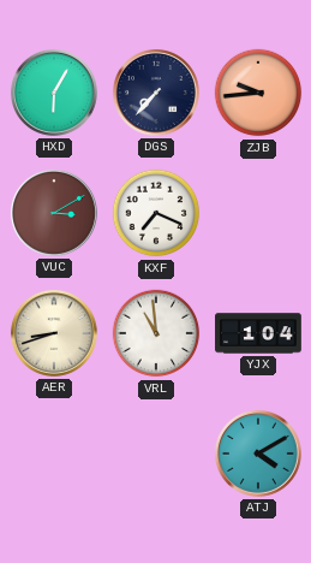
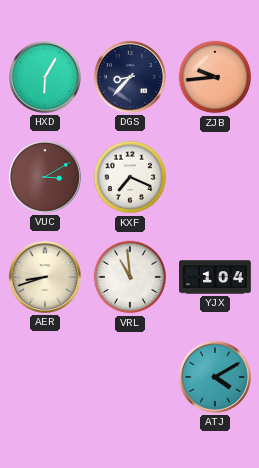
DGS: 7:37 -> 8:37 (130, 77)
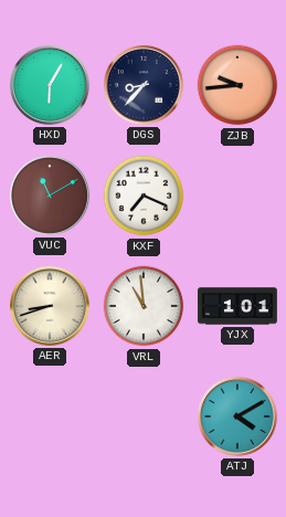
VUC: 3:10 -> 11:10 (50, 196)
YJX: 1:04 -> 1:01 (237, 306)
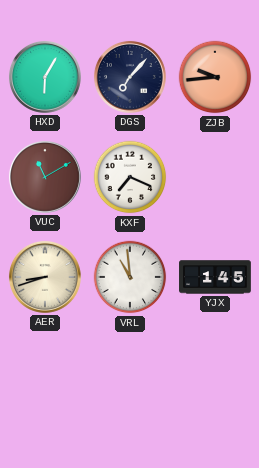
DGS: 8:37 -> 7:07 (130, 77)
YJX: 1:01 -> 1:45 (215, 277)
ATJ: 4:10 -> none (237, 416)
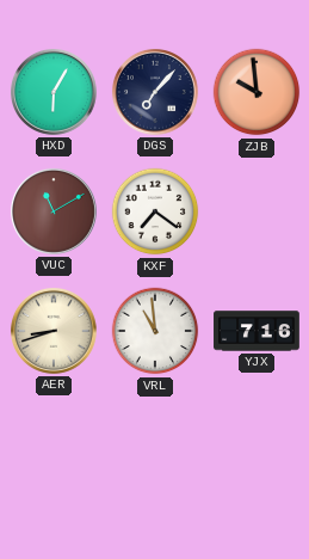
ZJB: 9:44 -> 9:59 (257, 92)
KXF: 7:19 -> 7:21 (155, 211)
YJX: 1:45 -> 7:16 (257, 331)
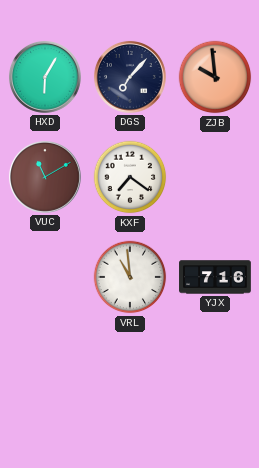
AER: 8:42 -> none (54, 331)
